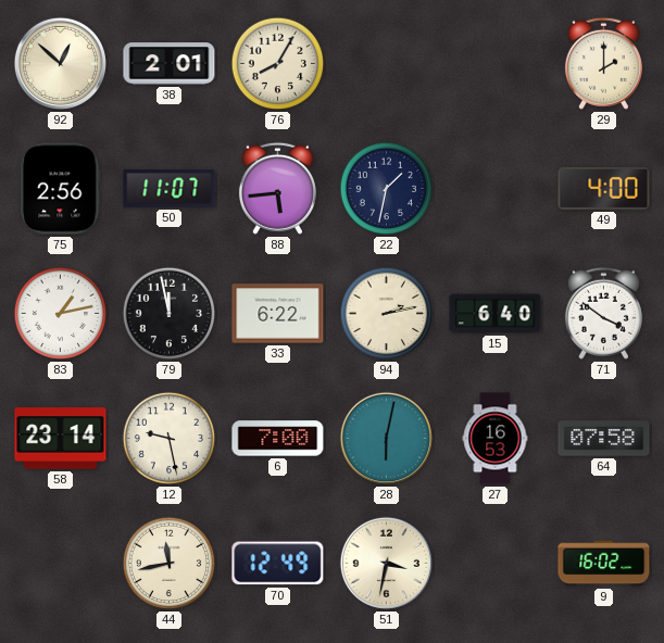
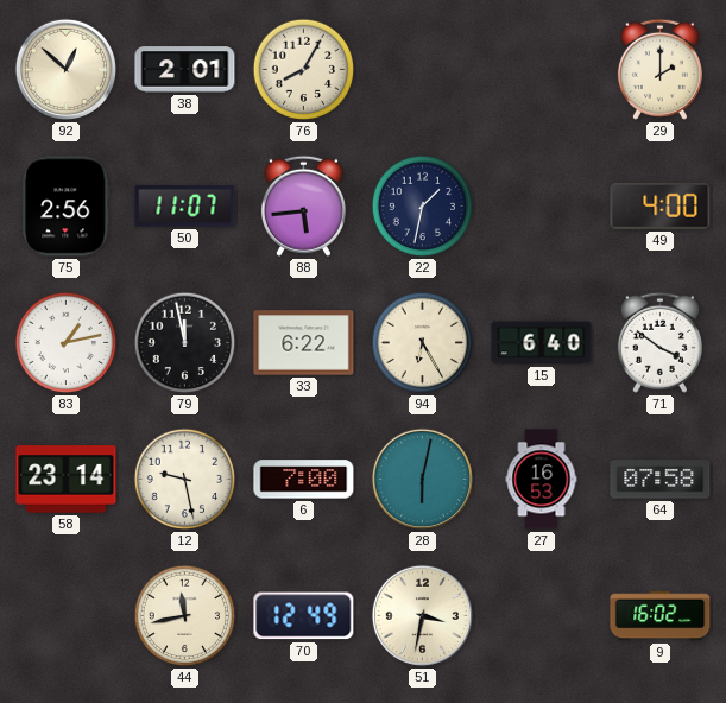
94: 2:13 -> 6:25 (423, 343)
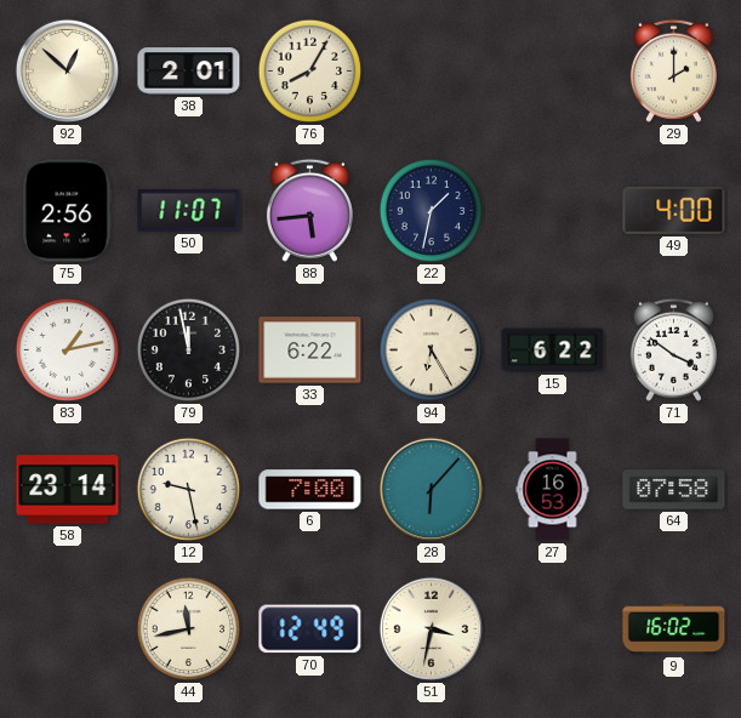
15: 6:40 -> 6:22 (553, 351)
28: 6:02 -> 6:07 (431, 489)
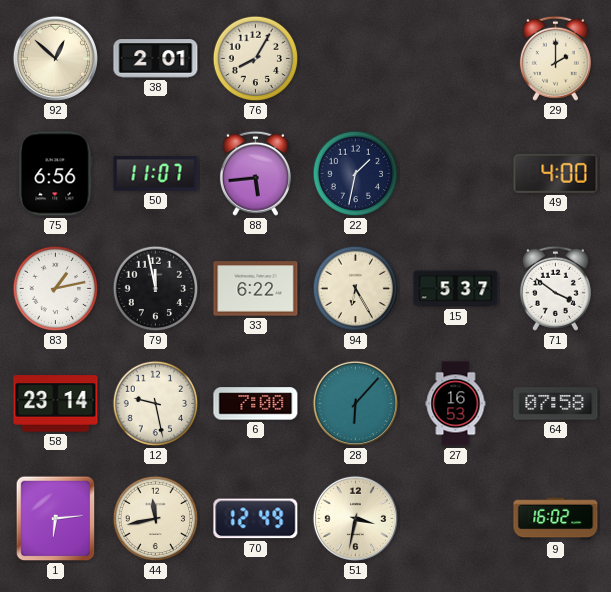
75: 2:56 -> 6:56 (56, 174)
15: 6:22 -> 5:37 (456, 289)
1: none -> 6:14 (56, 519)
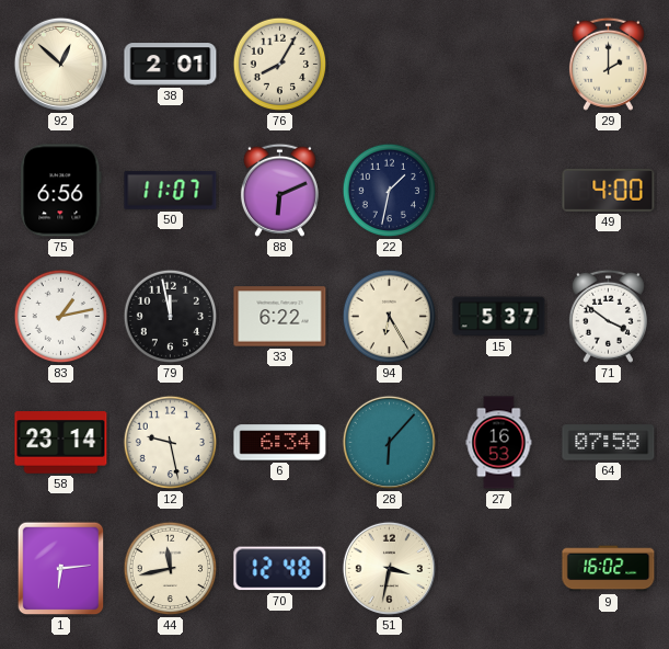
88: 5:44 -> 6:11 (279, 190)
6: 7:00 -> 6:34 (280, 443)
70: 12:49 -> 12:48 (280, 569)
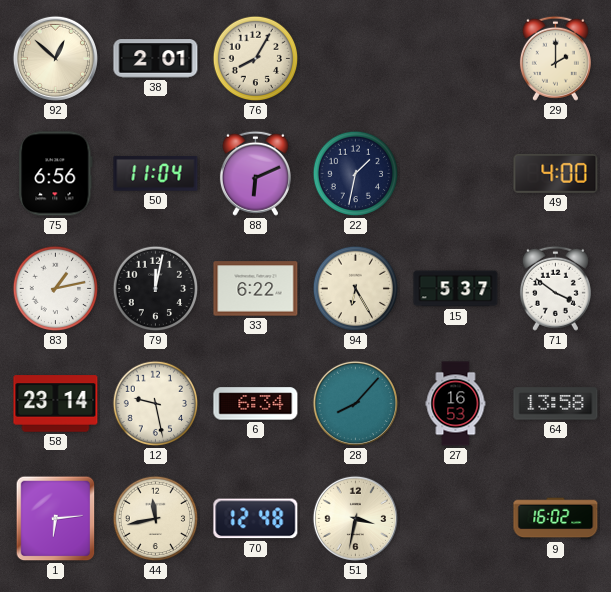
50: 11:07 -> 11:04 (156, 174)
79: 11:58 -> 12:02 (156, 289)
28: 6:07 -> 8:07 (355, 403)
64: 07:58 -> 13:58 (556, 404)
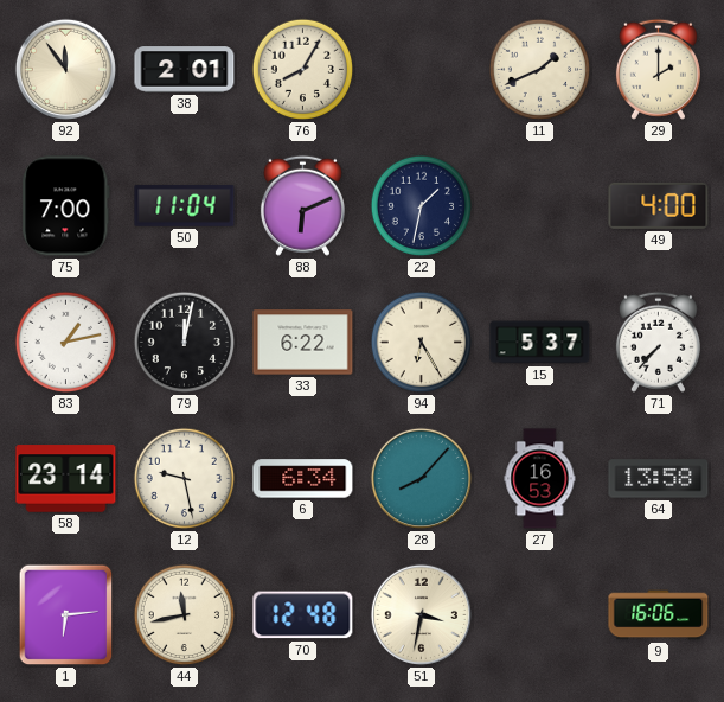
92: 12:52 -> 11:54 (65, 69)
11: none -> 1:41 (540, 70)
75: 6:56 -> 7:00 (66, 206)
71: 3:51 -> 7:37 (658, 342)
9: 16:02 -> 16:06 (659, 615)
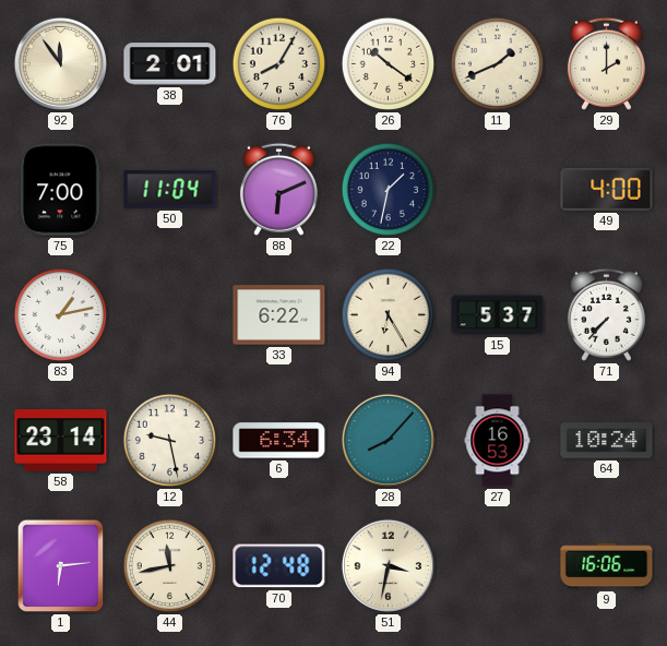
26: none -> 10:21 (389, 64)
79: 12:02 -> none (185, 343)
64: 13:58 -> 10:24 (607, 441)
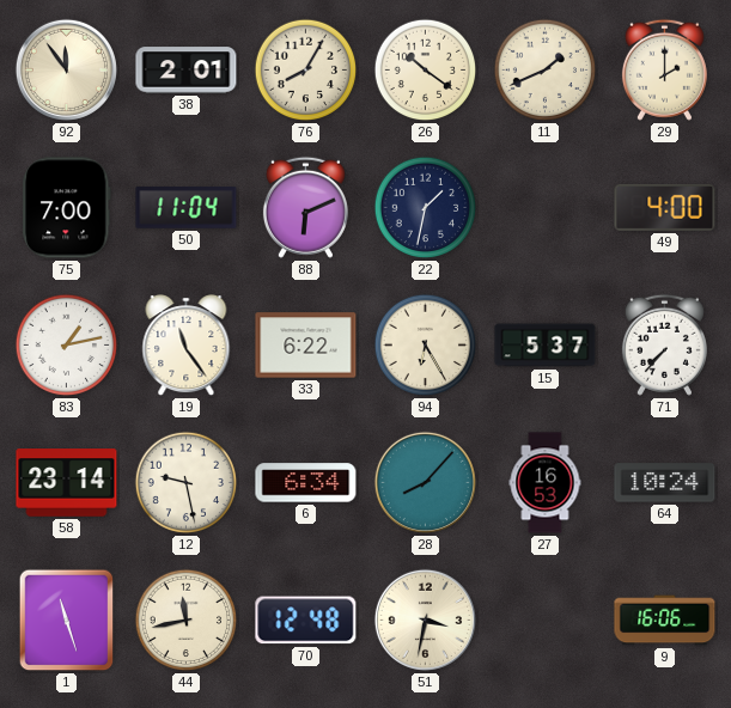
19: none -> 11:24 (187, 346)
1: 6:14 -> 11:27 (67, 621)
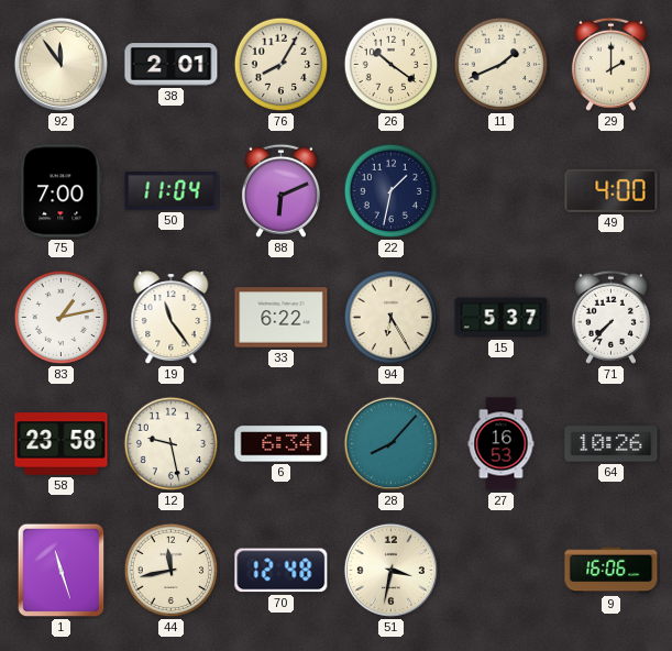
58: 23:14 -> 23:58 (62, 444)
64: 10:24 -> 10:26 (612, 444)
